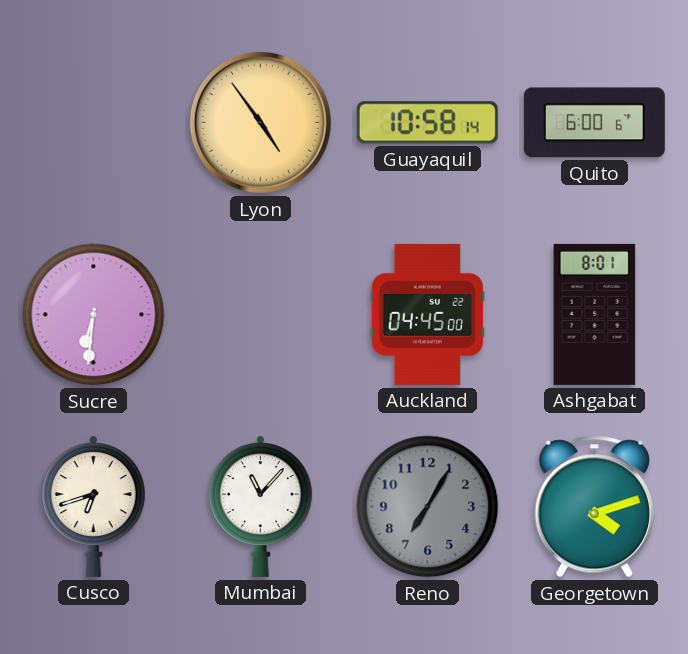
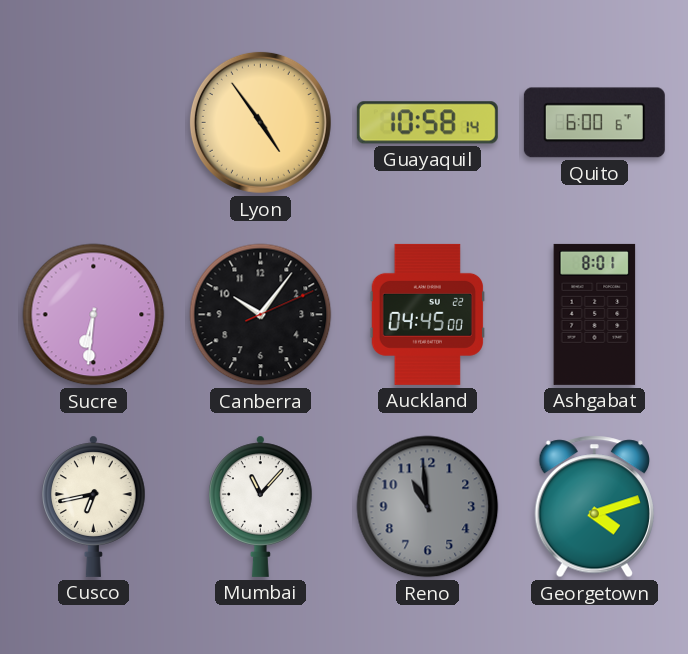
Canberra: none -> 10:06 (261, 315)
Cusco: 6:42 -> 6:43 (94, 506)
Reno: 7:05 -> 10:59 (428, 507)
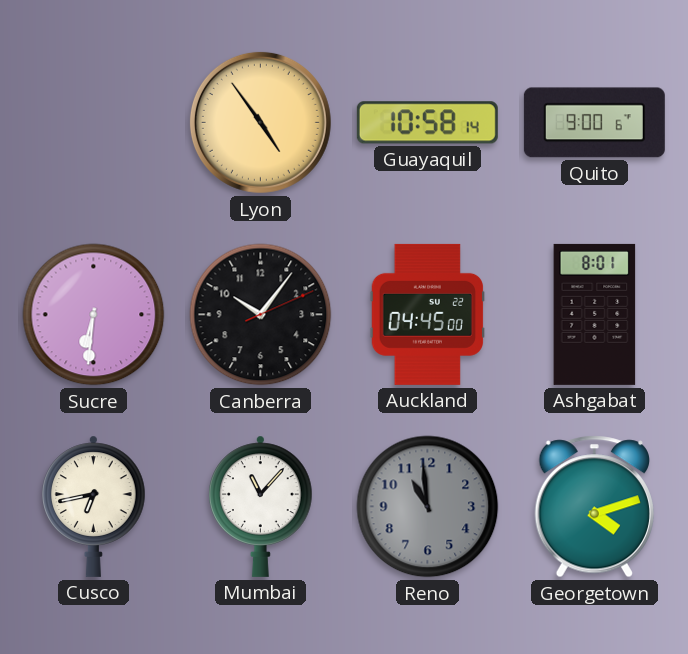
Quito: 6:00 -> 9:00 (594, 123)
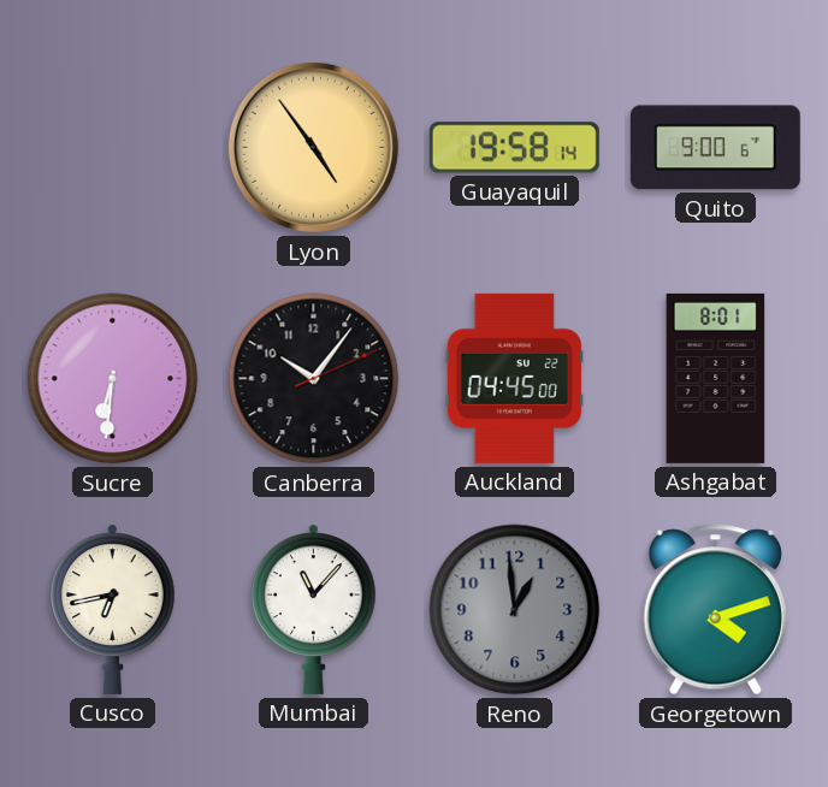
Guayaquil: 10:58 -> 19:58 (514, 148)
Reno: 10:59 -> 12:59 (515, 610)
